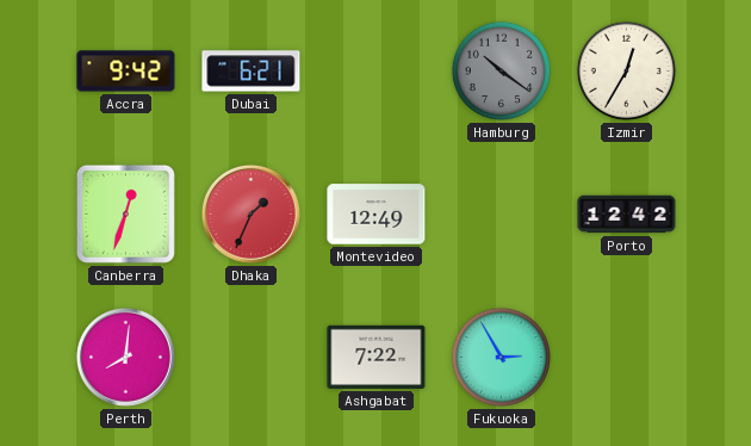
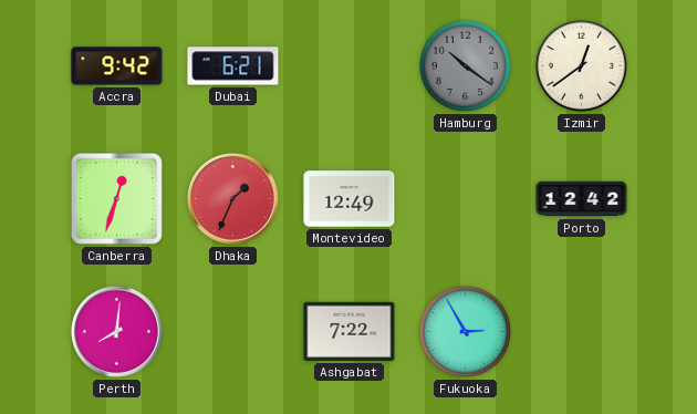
Izmir: 12:35 -> 12:39 (581, 65)
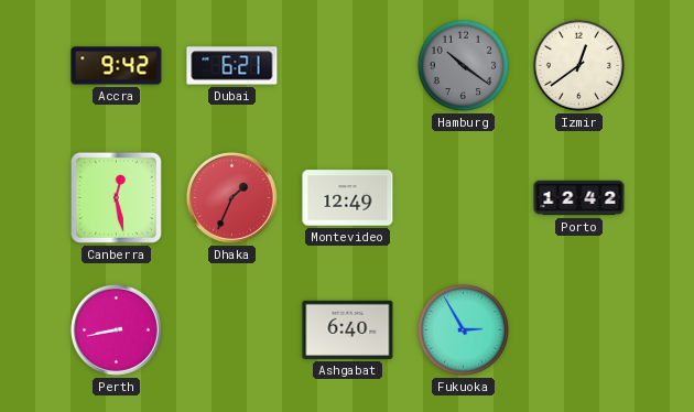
Canberra: 12:33 -> 12:28 (116, 197)
Perth: 8:01 -> 8:43 (116, 329)
Ashgabat: 7:22 -> 6:40 (348, 329)
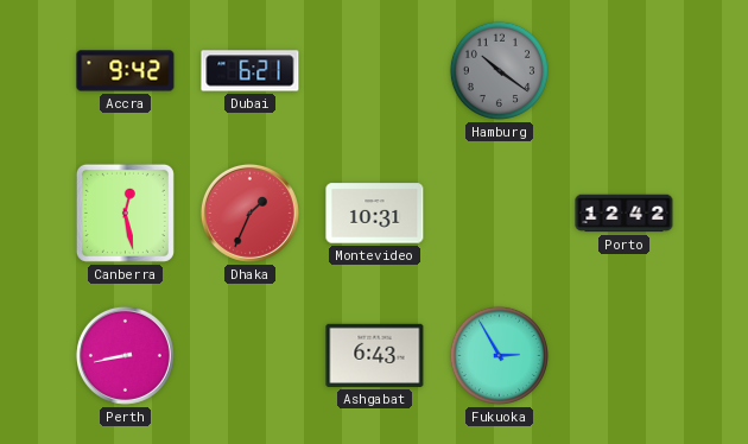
Izmir: 12:39 -> none (578, 65)
Montevideo: 12:49 -> 10:31 (375, 214)
Ashgabat: 6:40 -> 6:43 (375, 355)
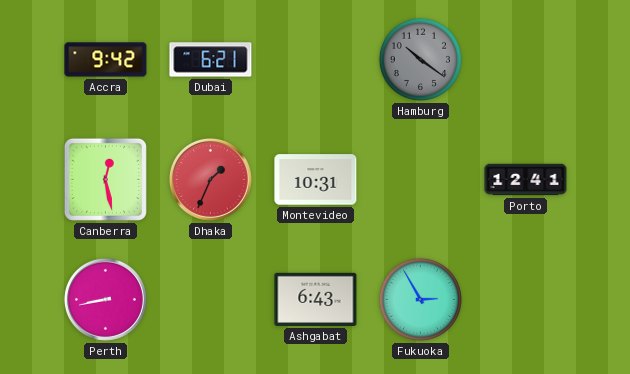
Porto: 12:42 -> 12:41 (526, 180)
